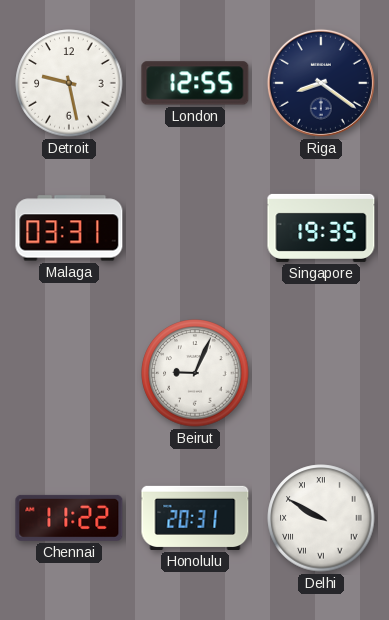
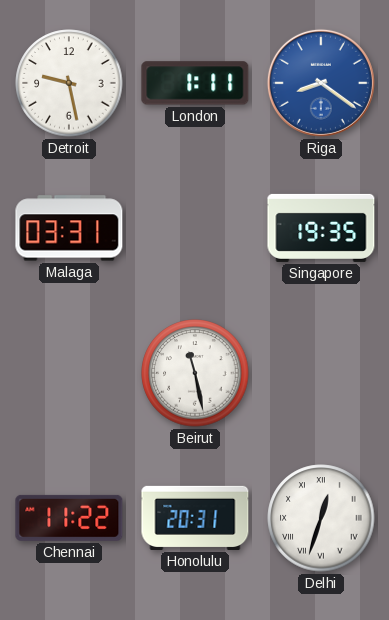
London: 12:55 -> 1:11 (195, 83)
Riga dial: navy -> blue (321, 83)
Beirut: 9:04 -> 11:28 (195, 373)
Delhi: 9:50 -> 12:33 (321, 518)
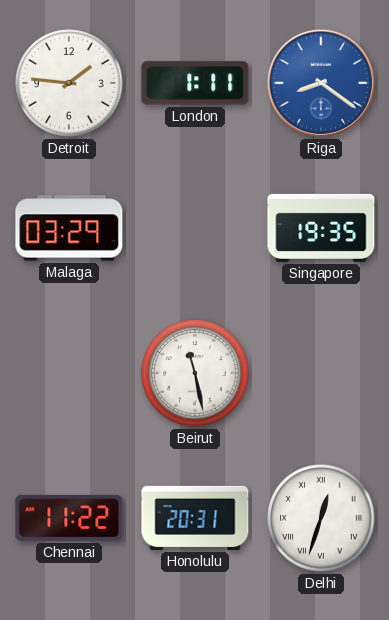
Detroit: 9:28 -> 1:46 (69, 83)
Malaga: 03:31 -> 03:29 (69, 228)
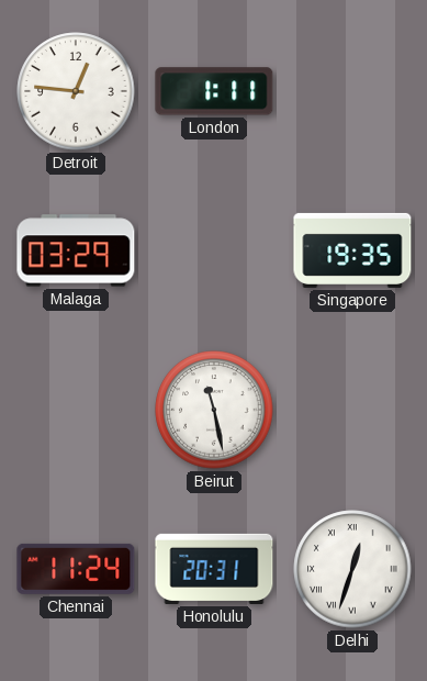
Detroit: 1:46 -> 12:46 (76, 91)
Riga: 8:21 -> none (321, 83)
Chennai: 11:22 -> 11:24 (76, 569)
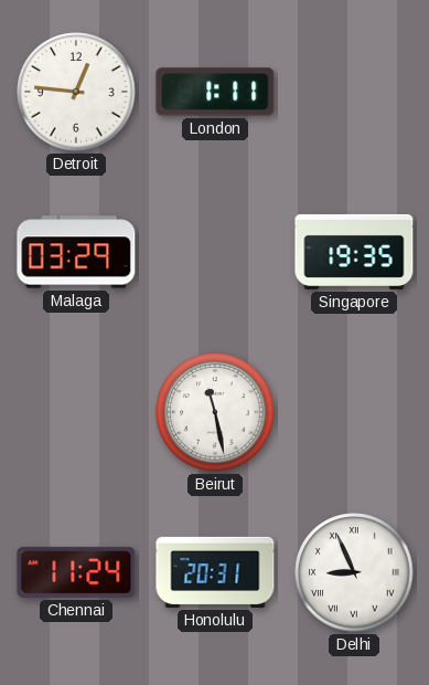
Delhi: 12:33 -> 8:56 (354, 572)
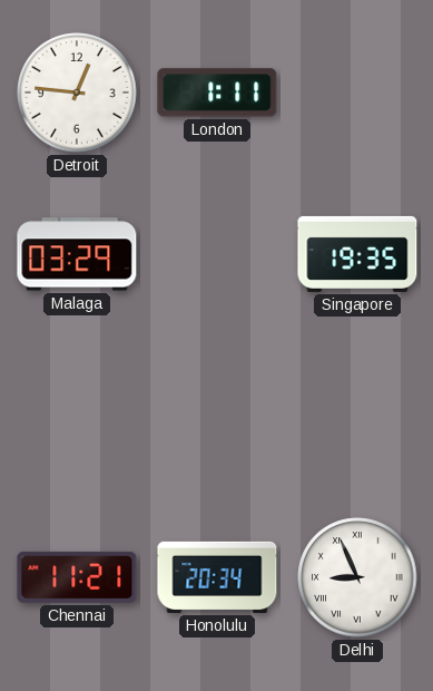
Beirut: 11:28 -> none (215, 412)
Chennai: 11:24 -> 11:21 (77, 577)
Honolulu: 20:31 -> 20:34 (217, 577)
